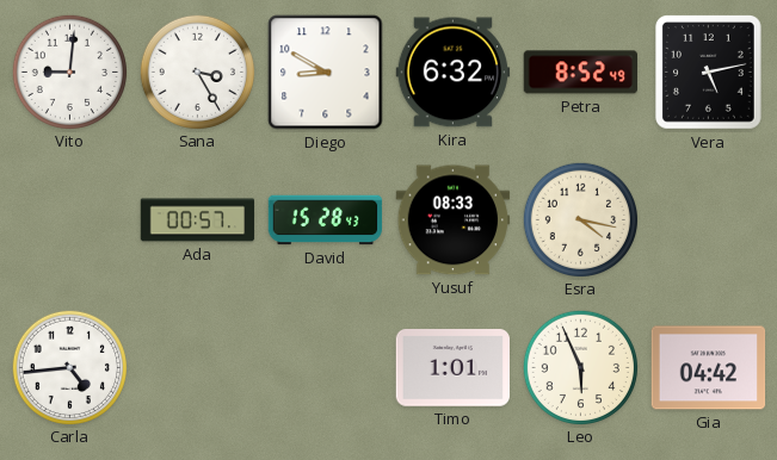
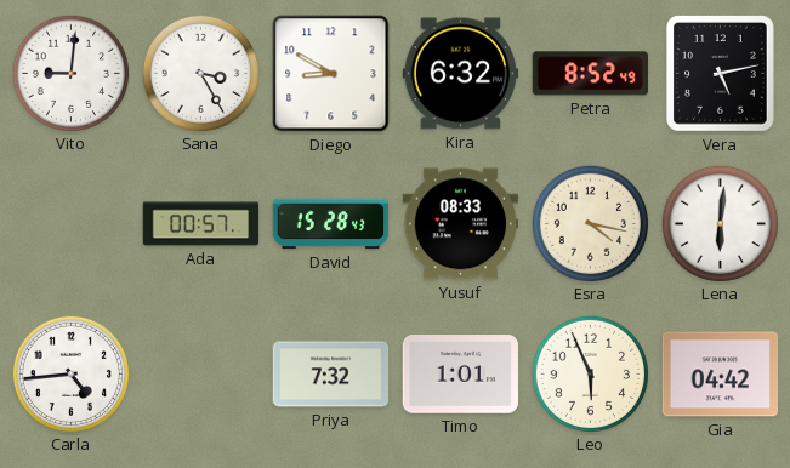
Lena: none -> 6:01 (720, 223)
Priya: none -> 7:32 (331, 375)
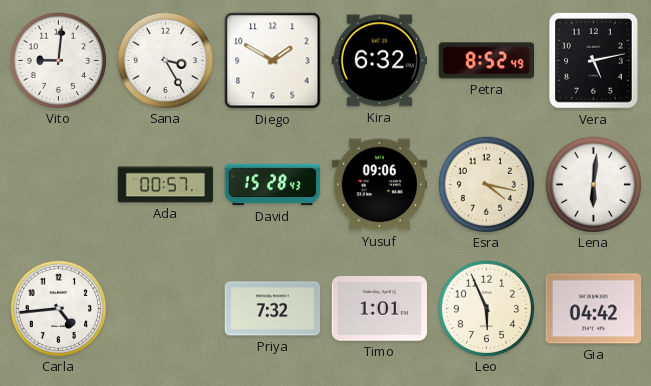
Diego: 8:50 -> 1:50 (273, 61)
Yusuf: 08:33 -> 09:06 (380, 185)
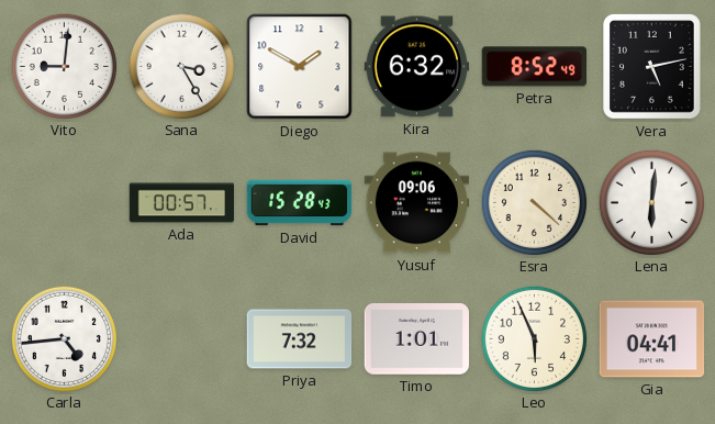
Esra: 4:17 -> 4:22 (534, 202)
Gia: 04:42 -> 04:41 (652, 339)
